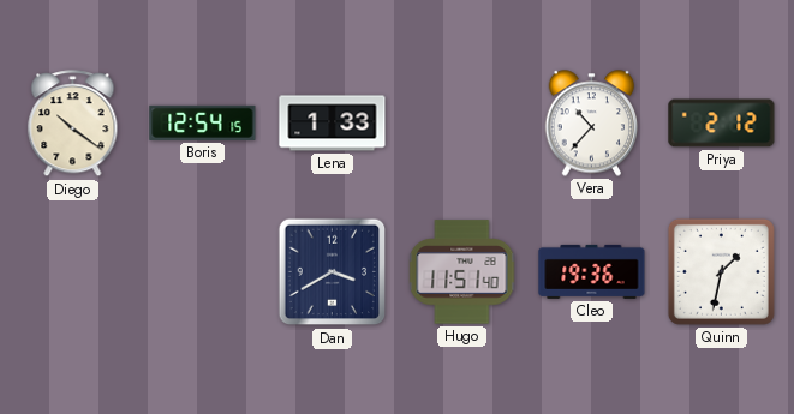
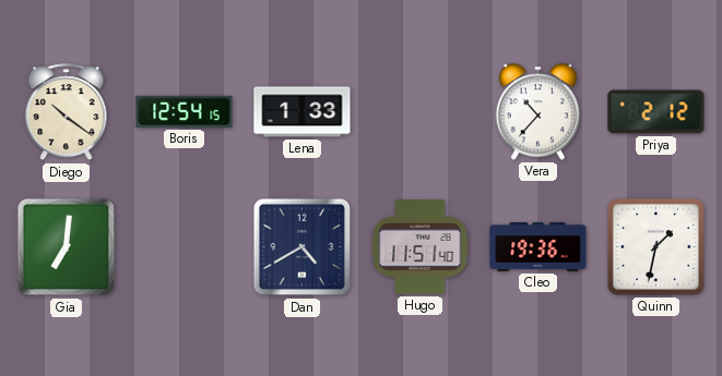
Gia: none -> 7:01 (67, 247)
Dan: 3:40 -> 4:40 (303, 247)
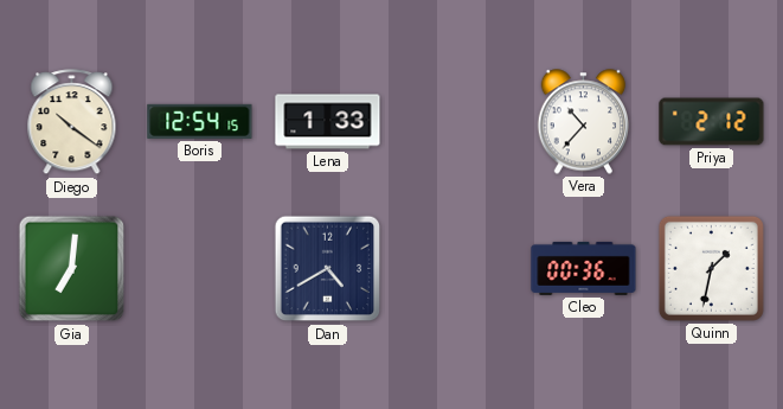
Hugo: 11:51 -> none (421, 247)
Cleo: 19:36 -> 00:36 (584, 268)
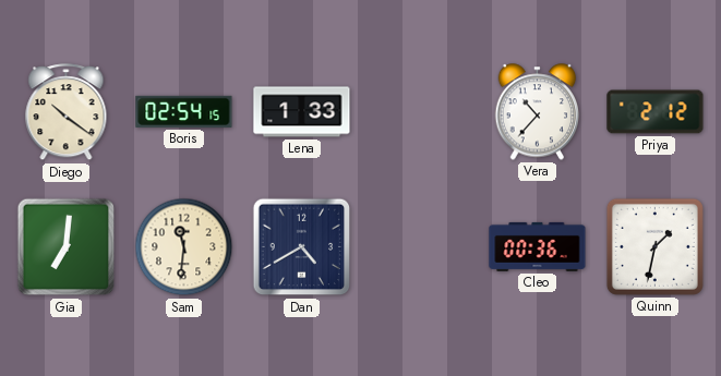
Boris: 12:54 -> 02:54 (184, 111)
Sam: none -> 11:31 (184, 247)
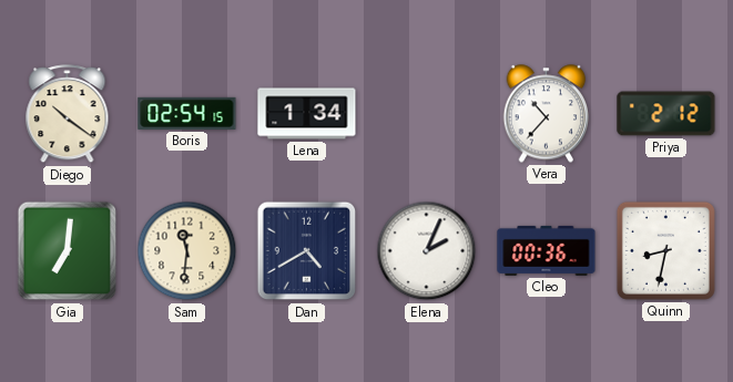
Lena: 1:33 -> 1:34 (307, 114)
Elena: none -> 2:04 (427, 251)
Quinn: 1:32 -> 8:32 (665, 250)
